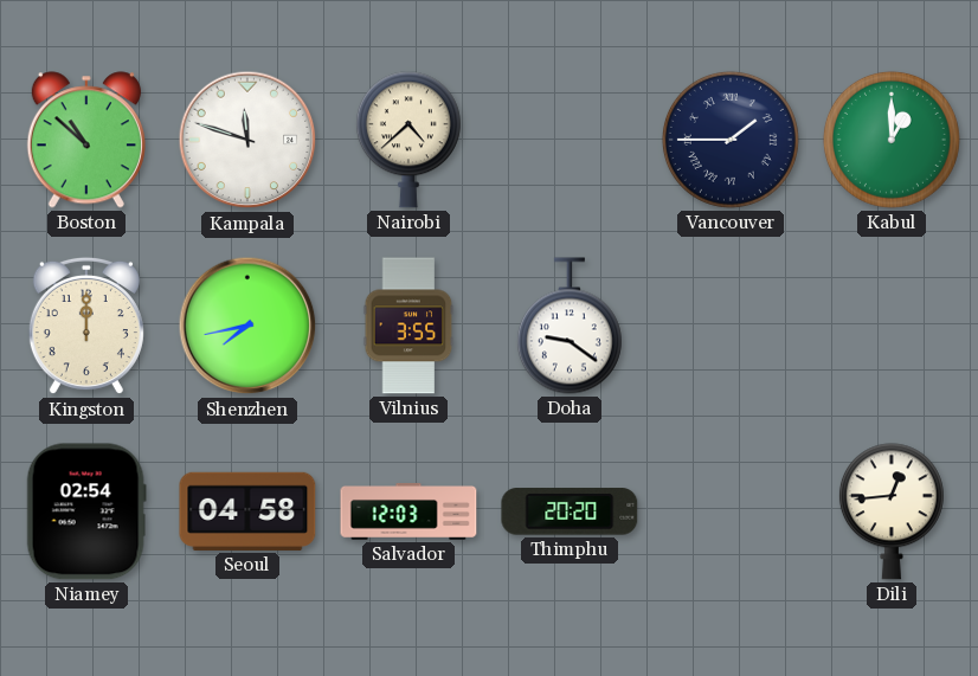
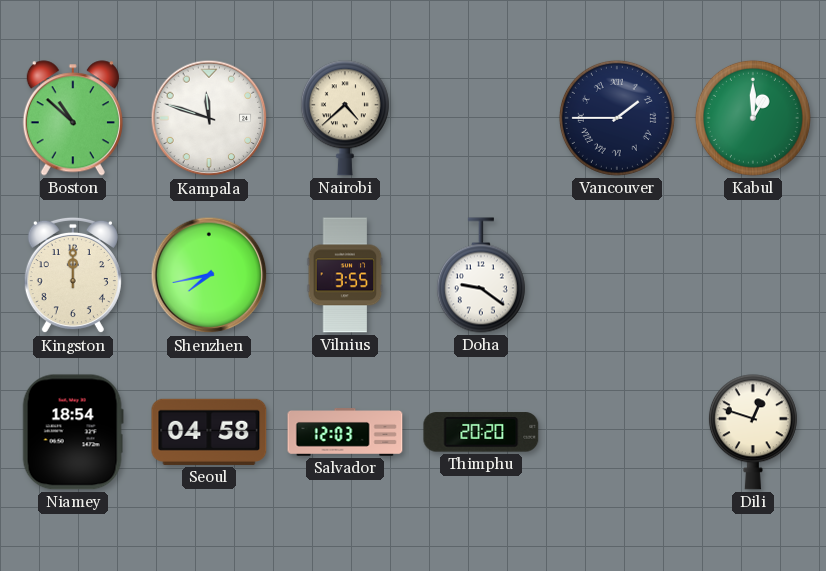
Niamey: 02:54 -> 18:54 (73, 432)
Dili: 12:44 -> 12:48 (753, 432)
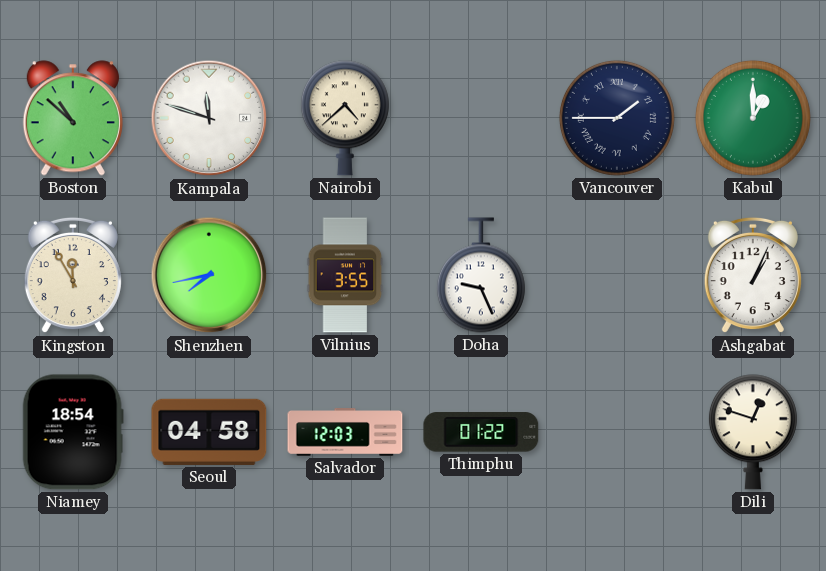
Kingston: 12:00 -> 11:55 (73, 275)
Doha: 9:21 -> 9:26 (481, 275)
Ashgabat: none -> 1:04 (753, 275)
Thimphu: 20:20 -> 01:22 (481, 432)
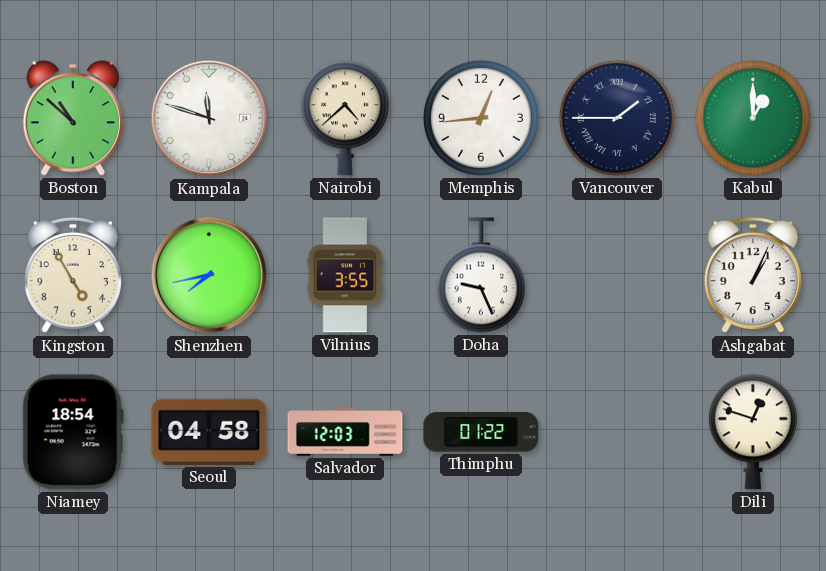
Memphis: none -> 12:44 (481, 118)
Kingston: 11:55 -> 4:55 (73, 275)
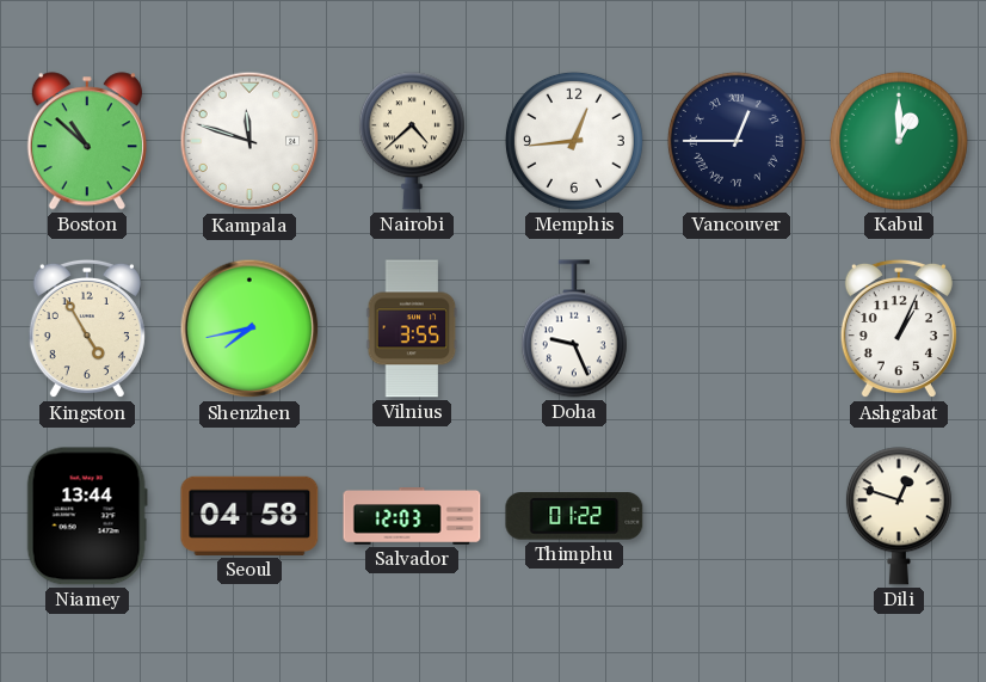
Vancouver: 1:45 -> 12:45 (737, 141)
Niamey: 18:54 -> 13:44 (87, 516)
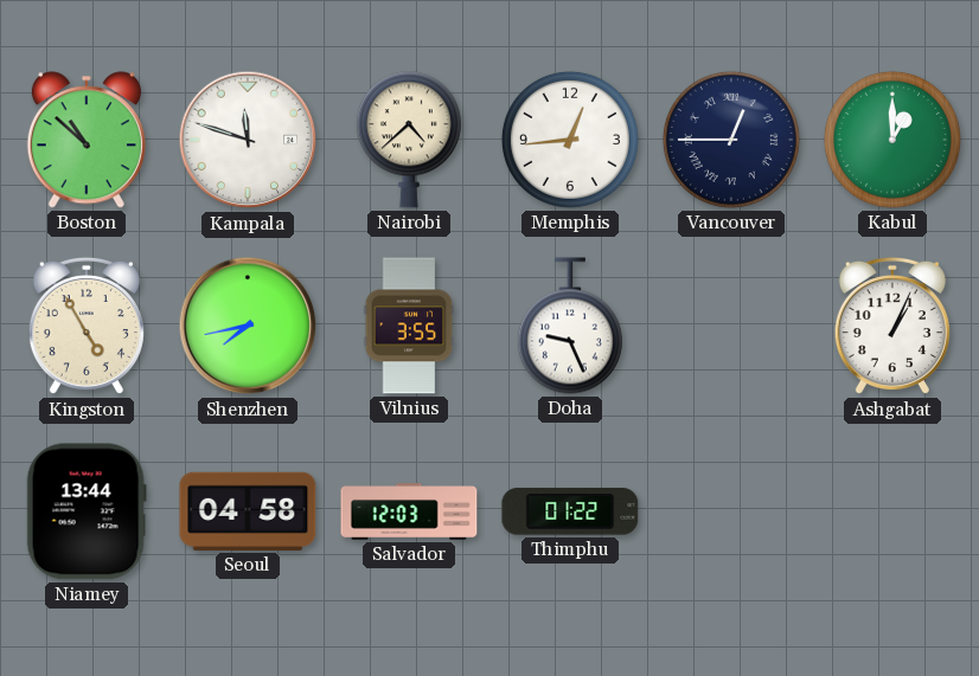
Dili: 12:48 -> none (899, 516)
